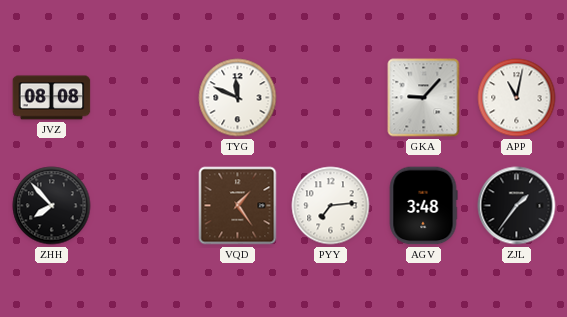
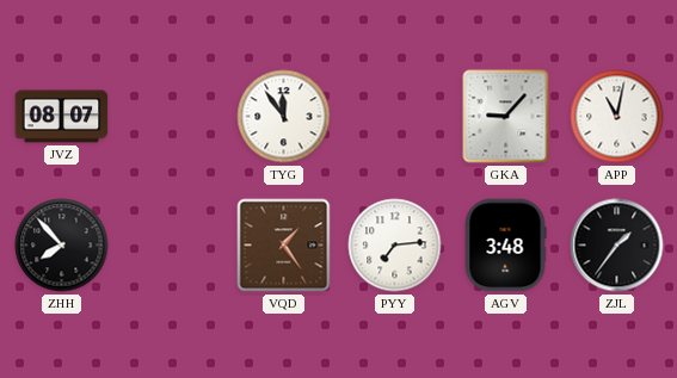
JVZ: 08:08 -> 08:07 (62, 117)
TYG: 11:49 -> 11:54 (284, 117)
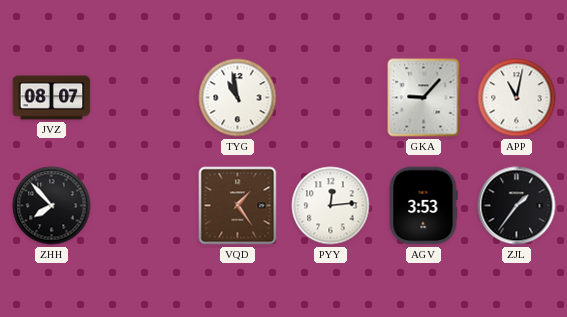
TYG: 11:54 -> 10:58 (238, 98)
PYY: 7:14 -> 12:14 (331, 206)
AGV: 3:48 -> 3:53 (423, 206)
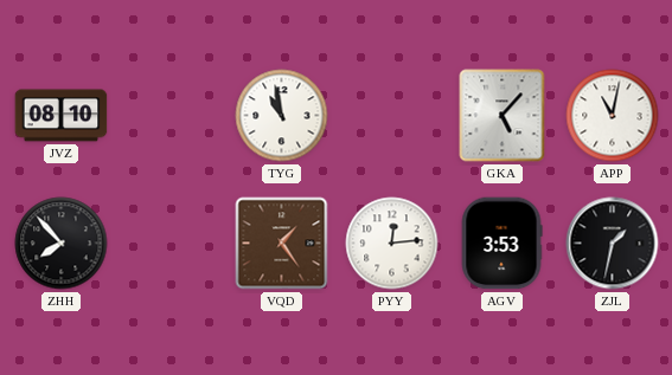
JVZ: 08:07 -> 08:10 (62, 116)
GKA: 9:07 -> 5:07 (503, 116)
ZJL: 1:36 -> 1:32 (613, 244)
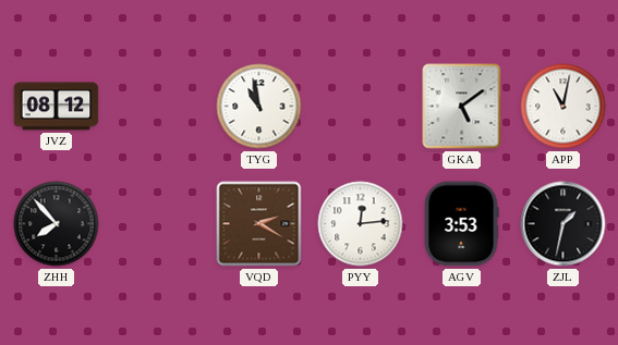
JVZ: 08:10 -> 08:12 (57, 107)
GKA: 5:07 -> 5:09 (462, 107)
VQD: 1:24 -> 2:20 (259, 224)
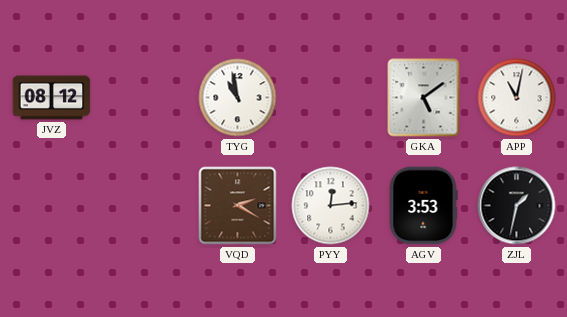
ZHH: 7:53 -> none (57, 224)
